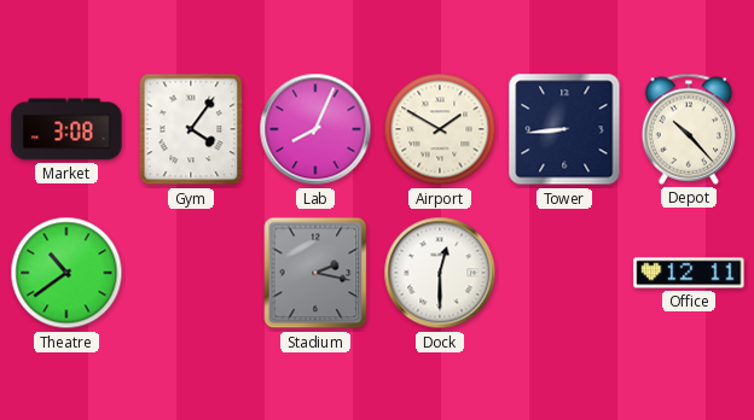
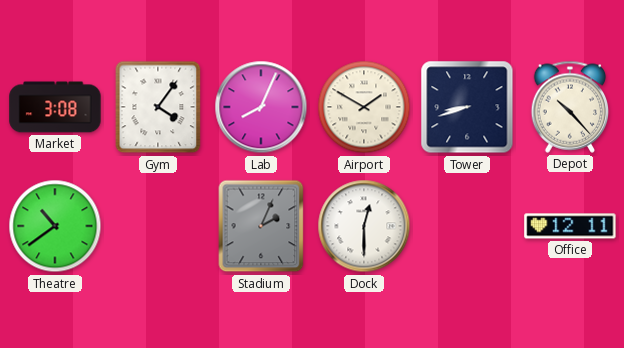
Tower: 8:44 -> 8:42 (467, 107)
Stadium: 2:17 -> 2:04 (261, 226)
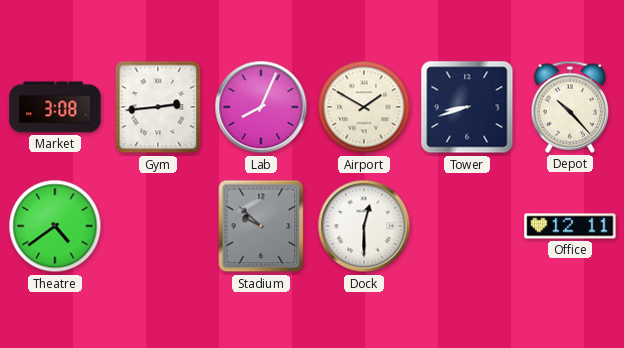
Gym: 4:06 -> 2:44 (158, 107)
Theatre: 10:39 -> 4:39 (55, 226)
Stadium: 2:04 -> 9:52 (261, 226)
